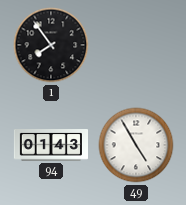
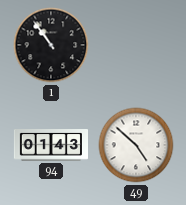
1: 7:54 -> 10:54 (51, 45)
49: 4:55 -> 4:52 (136, 145)
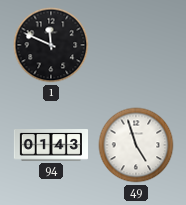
1: 10:54 -> 11:49 (51, 45)
49: 4:52 -> 4:57 (136, 145)
